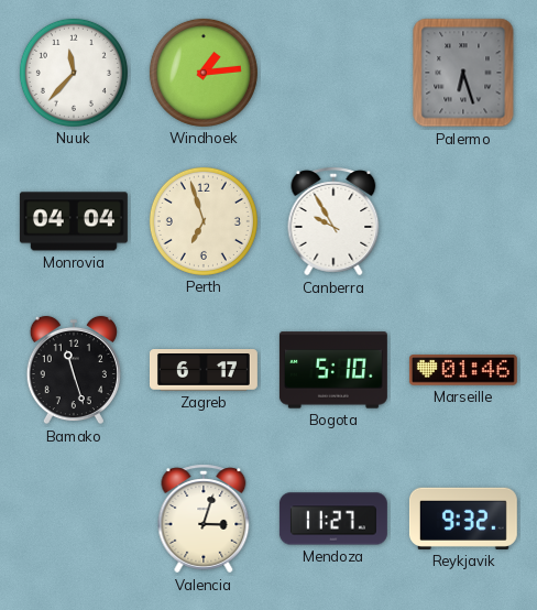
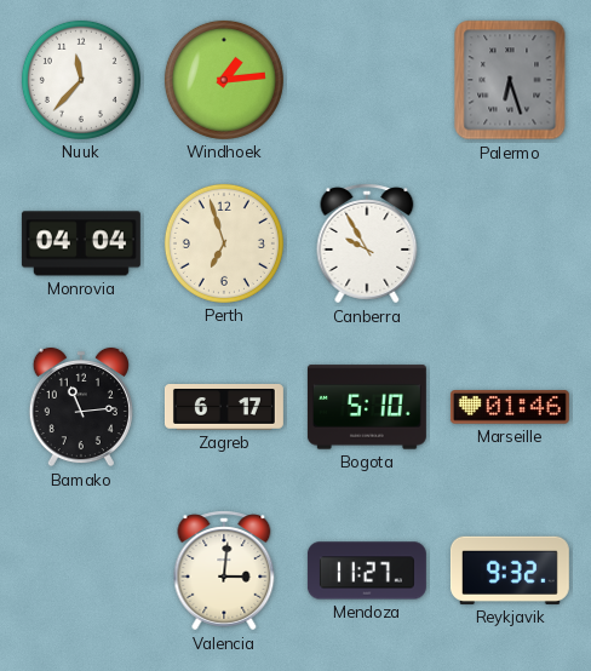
Bamako: 11:27 -> 11:14 (81, 407)
Valencia: 3:03 -> 3:01 (224, 570)
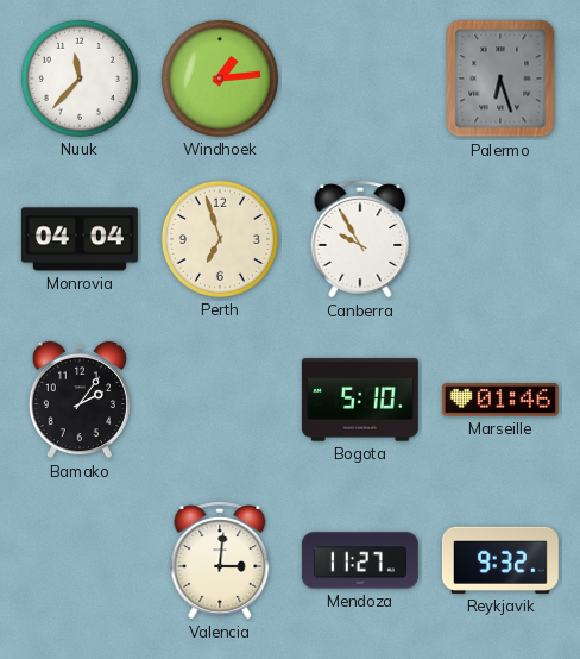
Bamako: 11:14 -> 2:06 (80, 400)
Zagreb: 6:17 -> none (224, 408)
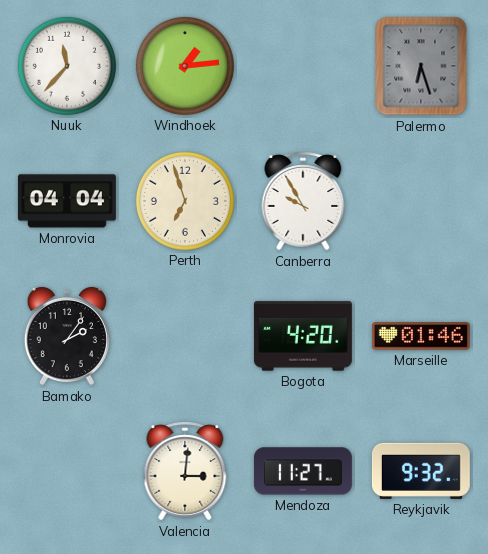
Bogota: 5:10 -> 4:20 (303, 336)
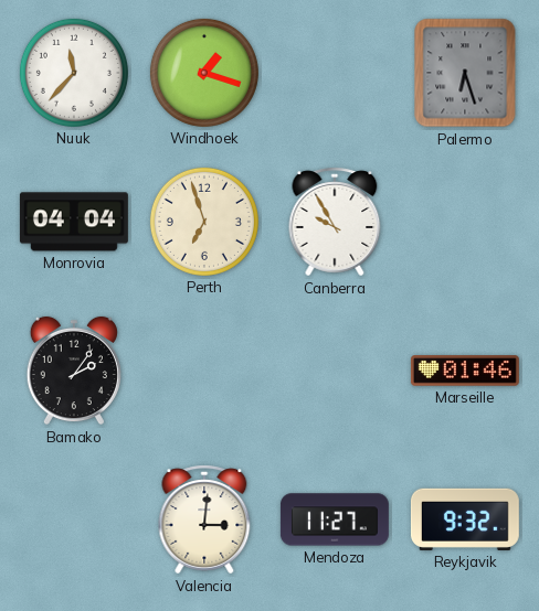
Windhoek: 1:14 -> 1:18 (204, 73)
Bogota: 4:20 -> none (303, 336)
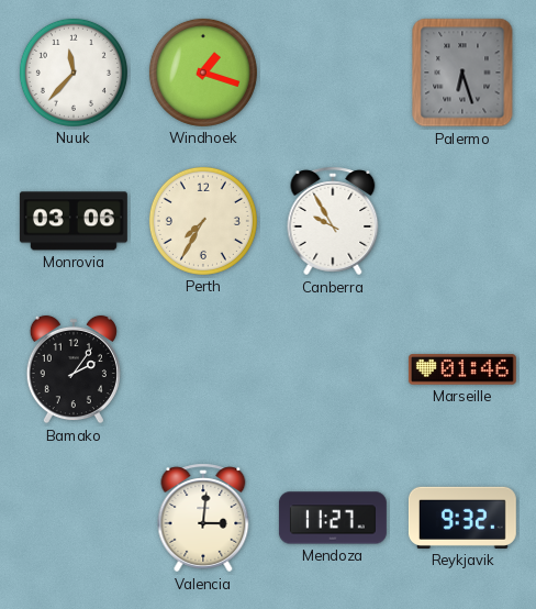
Monrovia: 04:04 -> 03:06 (74, 221)
Perth: 6:57 -> 7:35 (203, 221)
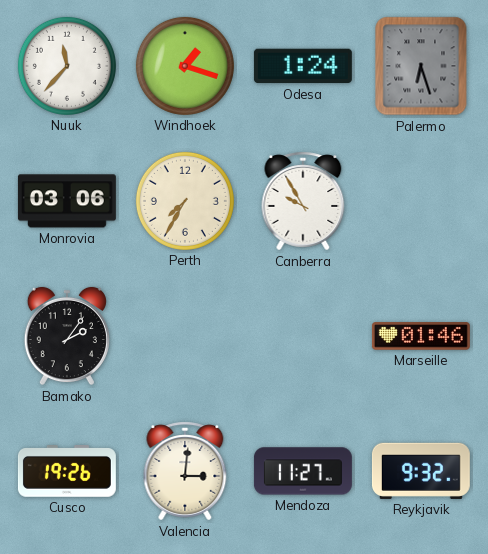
Odesa: none -> 1:24 (303, 66)
Cusco: none -> 19:26 (67, 472)
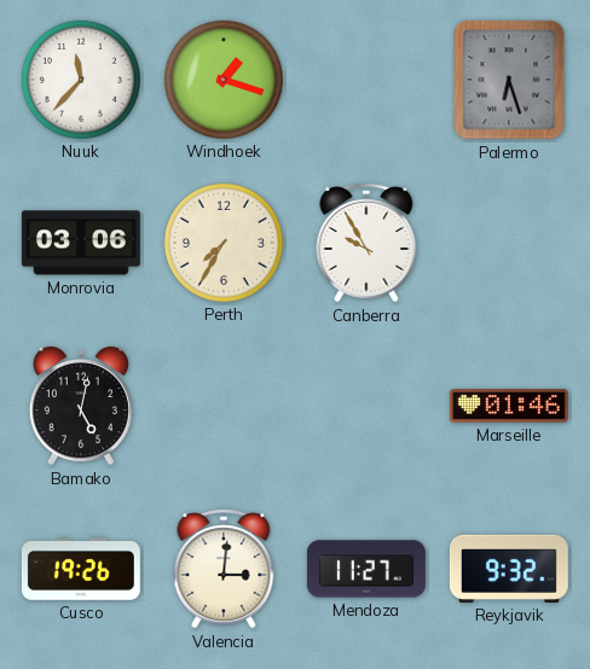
Odesa: 1:24 -> none (303, 66)
Bamako: 2:06 -> 5:02 (81, 406)
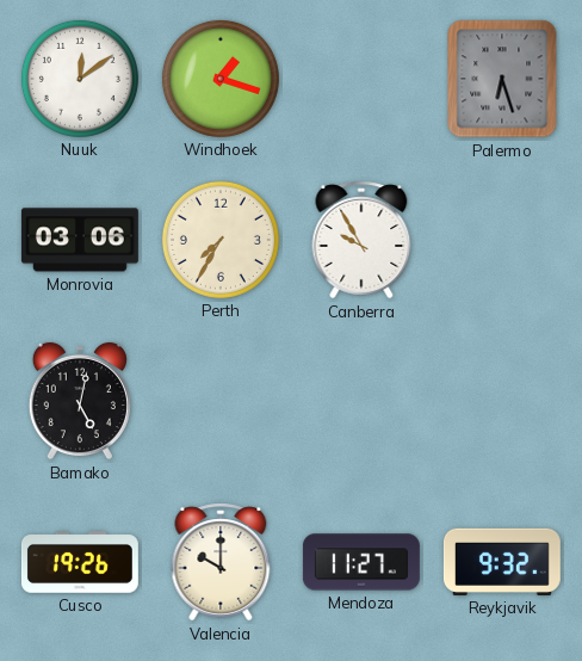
Nuuk: 11:37 -> 12:09 (80, 79)
Marseille: 01:46 -> none (509, 406)
Valencia: 3:01 -> 10:00 (221, 562)
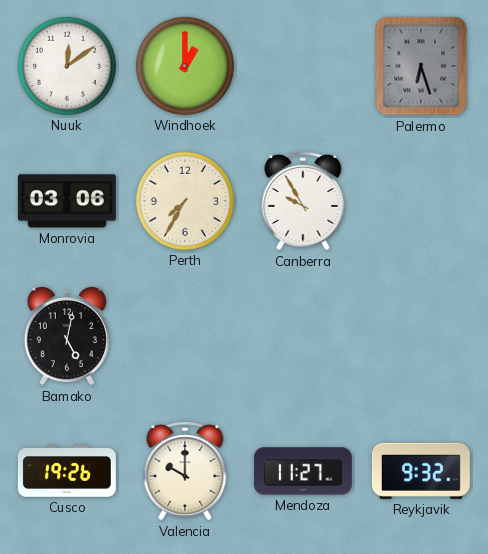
Windhoek: 1:18 -> 1:00 (185, 66)
